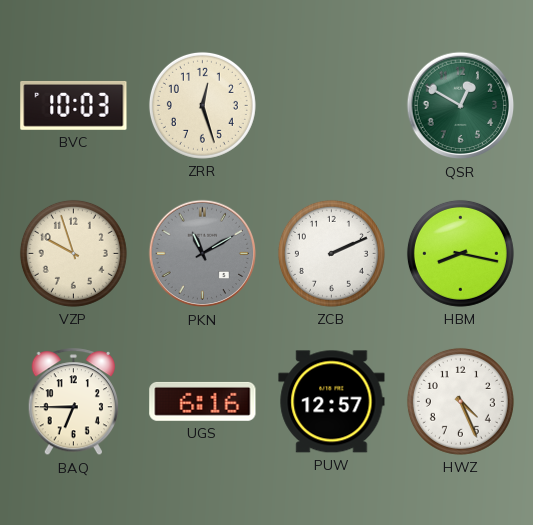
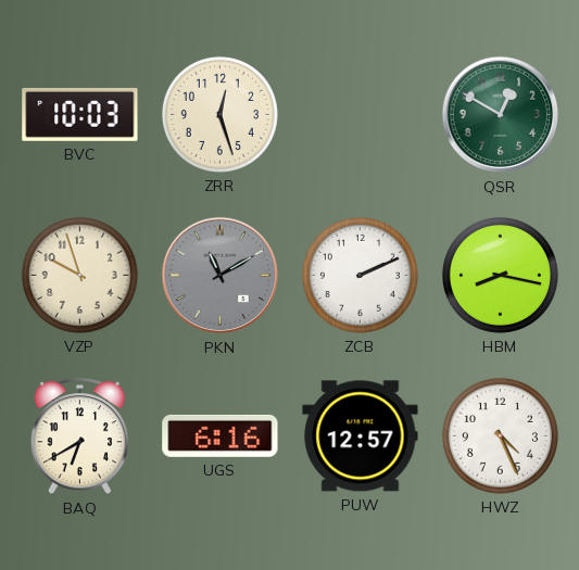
BAQ: 6:45 -> 6:40 (79, 436)
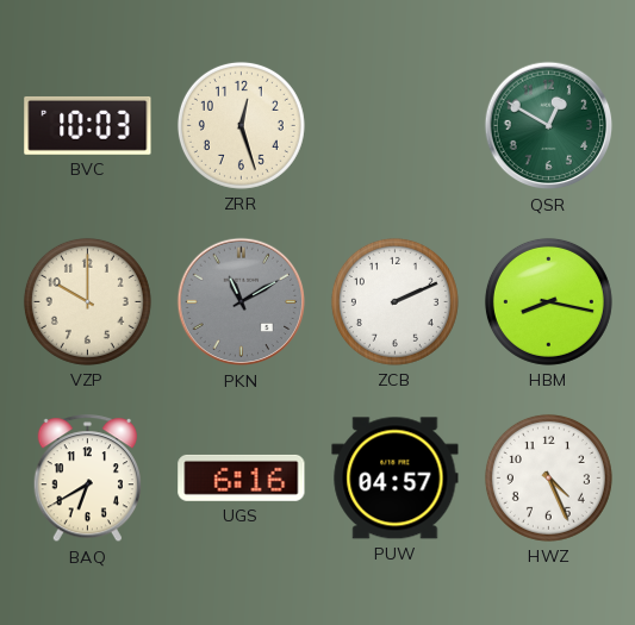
VZP: 9:57 -> 10:00 (87, 301)
PUW: 12:57 -> 04:57 (396, 479)
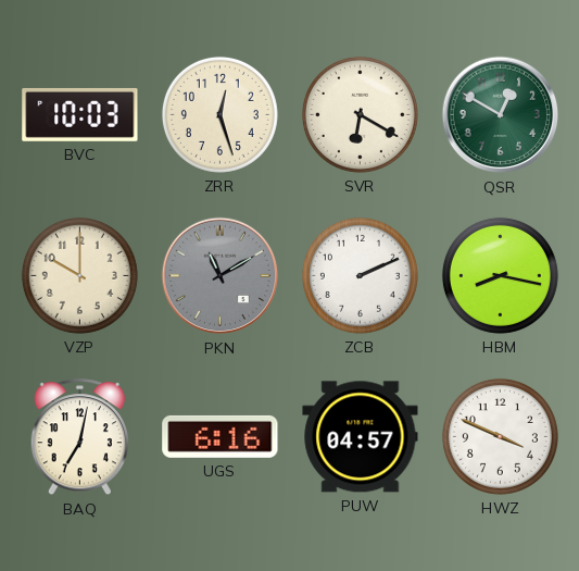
SVR: none -> 6:20 (360, 114)
BAQ: 6:40 -> 7:02 (79, 437)
HWZ: 4:26 -> 3:49 (500, 436)
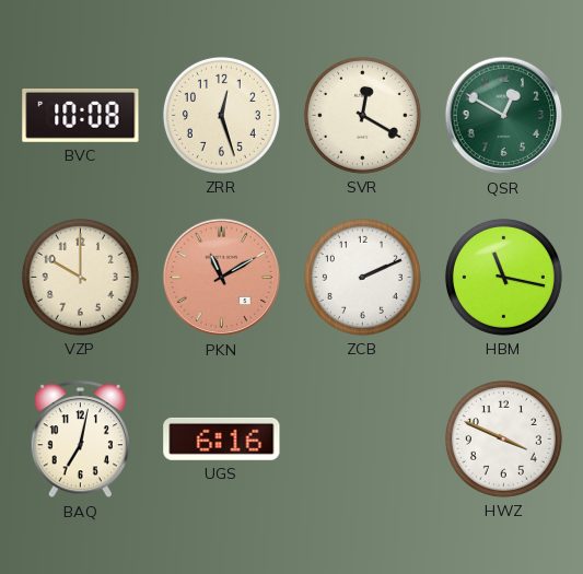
BVC: 10:03 -> 10:08 (81, 115)
SVR: 6:20 -> 12:20 (362, 115)
PKN dial: grey -> salmon (222, 278)
HBM: 8:17 -> 11:17 (503, 277)
PUW: 04:57 -> none (361, 437)
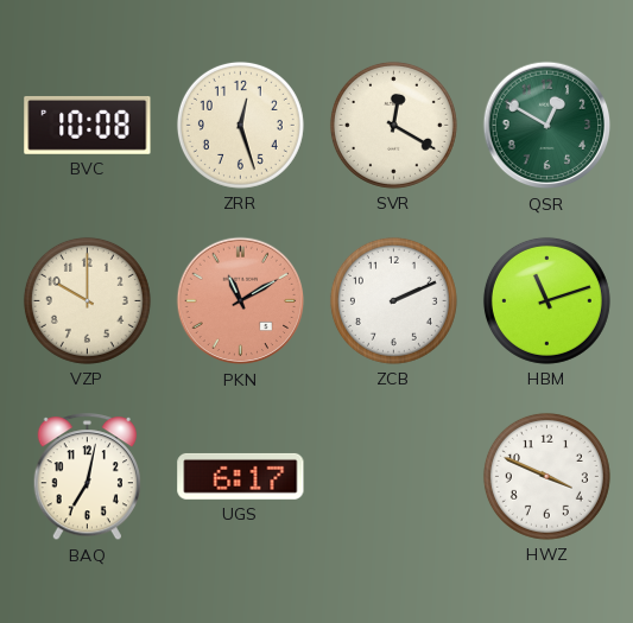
HBM: 11:17 -> 11:12 (546, 300)
UGS: 6:16 -> 6:17 (241, 476)
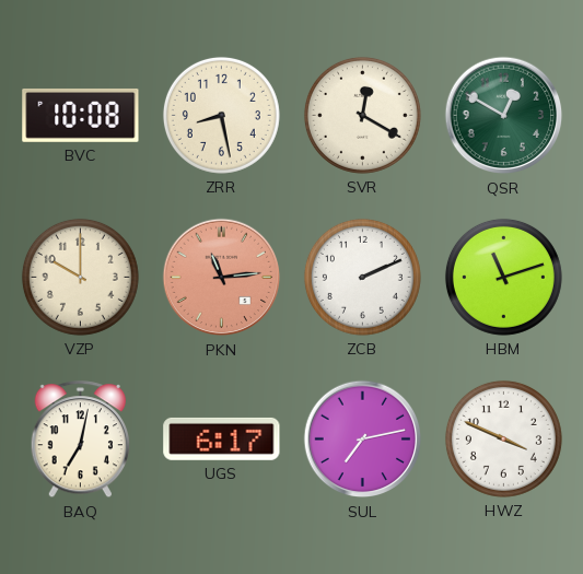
ZRR: 12:27 -> 8:28 (221, 115)
PKN: 11:10 -> 11:14 (222, 278)
SUL: none -> 7:13 (363, 440)
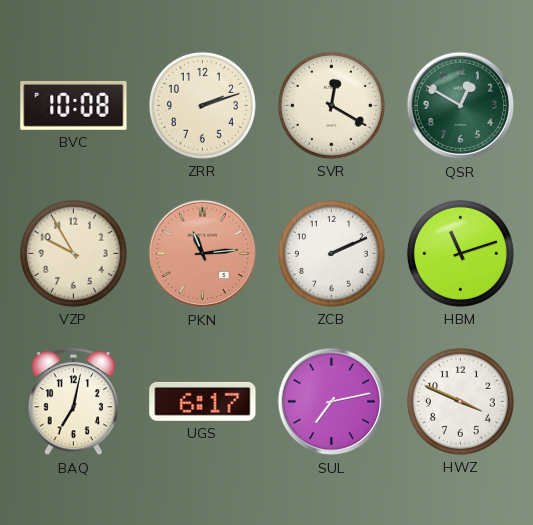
ZRR: 8:28 -> 2:12 (202, 105)
VZP: 10:00 -> 9:55 (73, 253)
